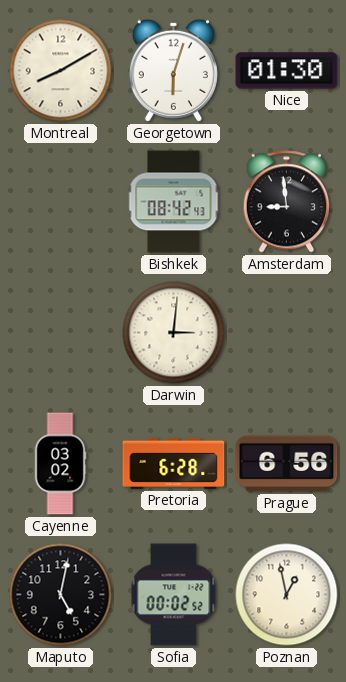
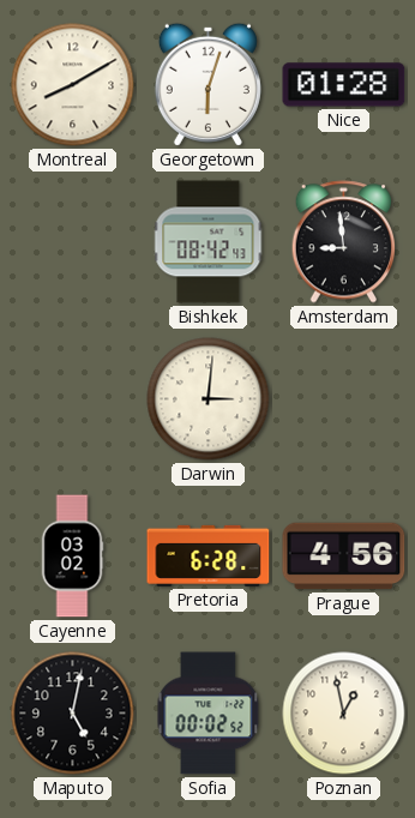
Nice: 01:30 -> 01:28 (344, 85)
Prague: 6:56 -> 4:56 (344, 557)
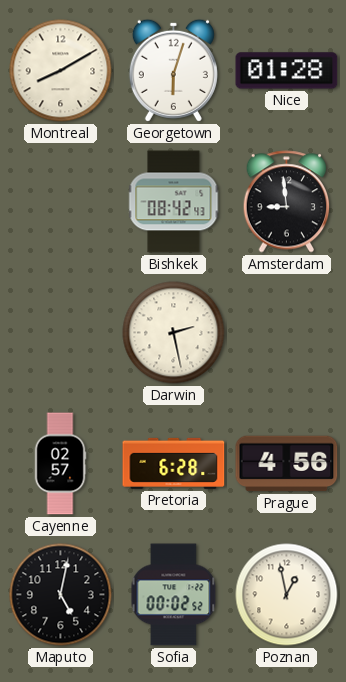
Darwin: 3:01 -> 2:28 (174, 333)
Cayenne: 03:02 -> 02:57 (60, 464)
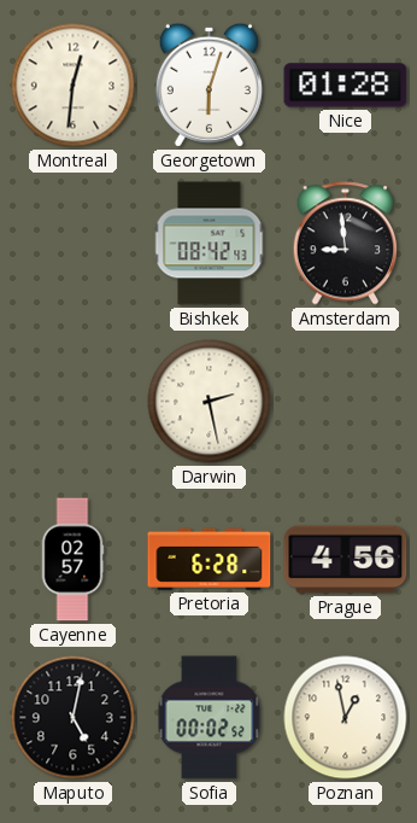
Montreal: 8:10 -> 12:31 (74, 86)
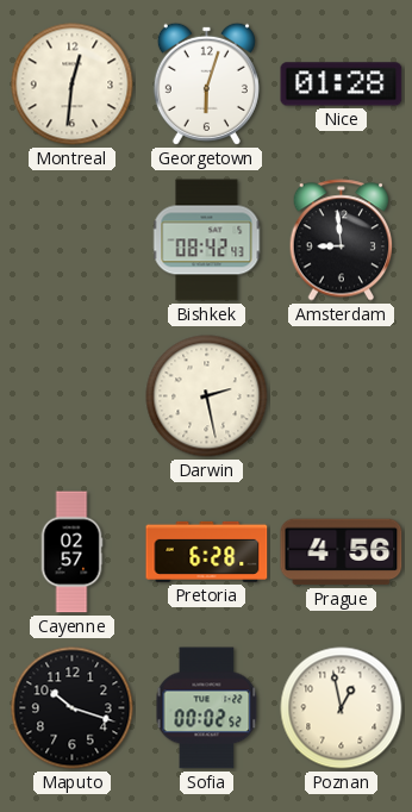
Maputo: 5:02 -> 10:18 (73, 708)
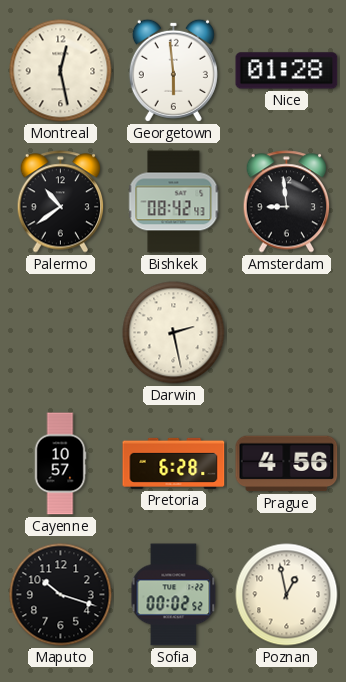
Montreal: 12:31 -> 12:28 (61, 71)
Georgetown: 6:03 -> 5:59 (173, 70)
Palermo: none -> 10:39 (61, 202)
Cayenne: 02:57 -> 10:57 (60, 464)
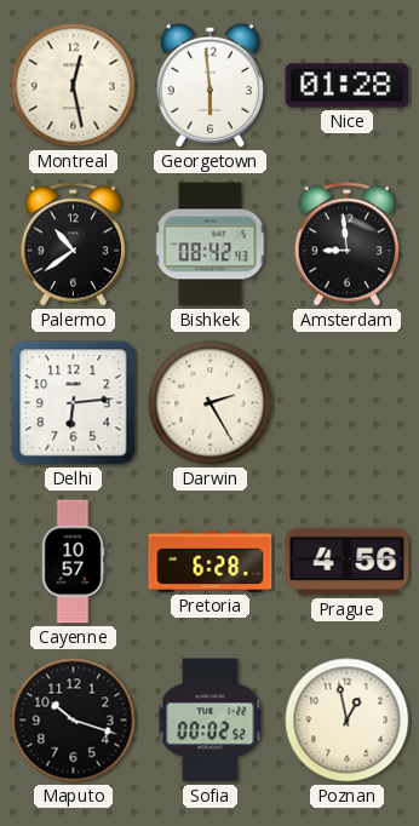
Delhi: none -> 6:14 (74, 403)
Darwin: 2:28 -> 2:25 (211, 403)
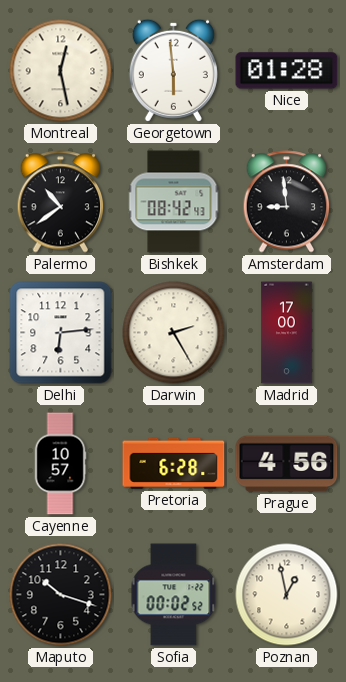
Madrid: none -> 17:00 (287, 333)
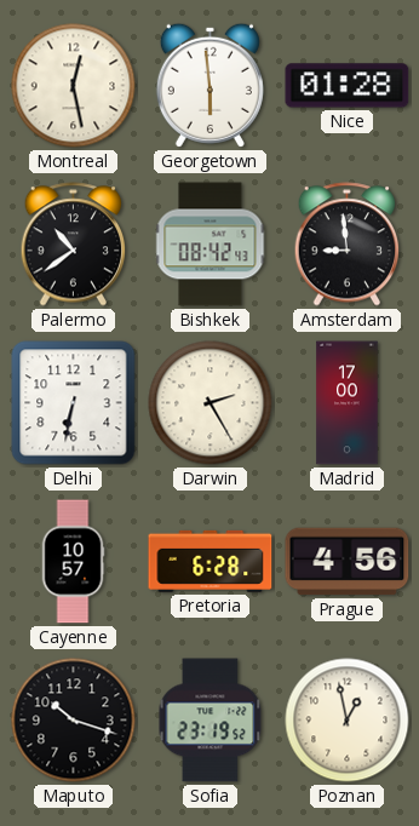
Delhi: 6:14 -> 6:32 (74, 403)
Sofia: 00:02 -> 23:19 (211, 721)
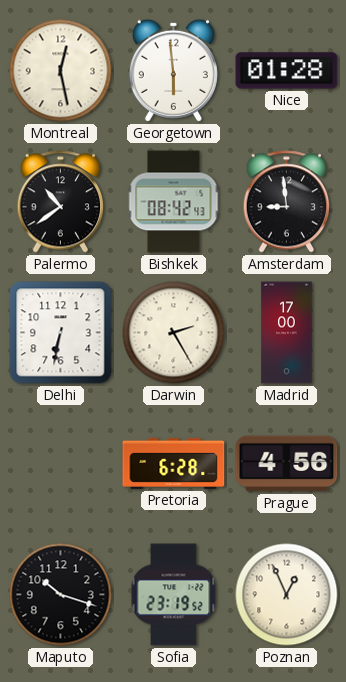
Cayenne: 10:57 -> none (73, 562)
Poznan: 12:58 -> 12:56 (287, 595)
